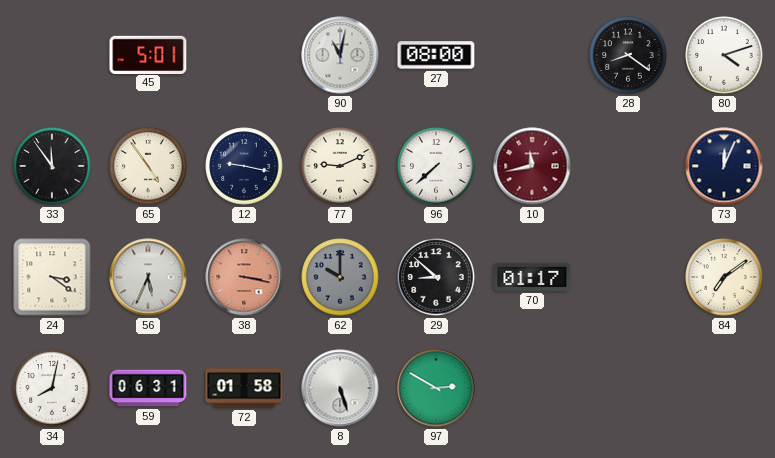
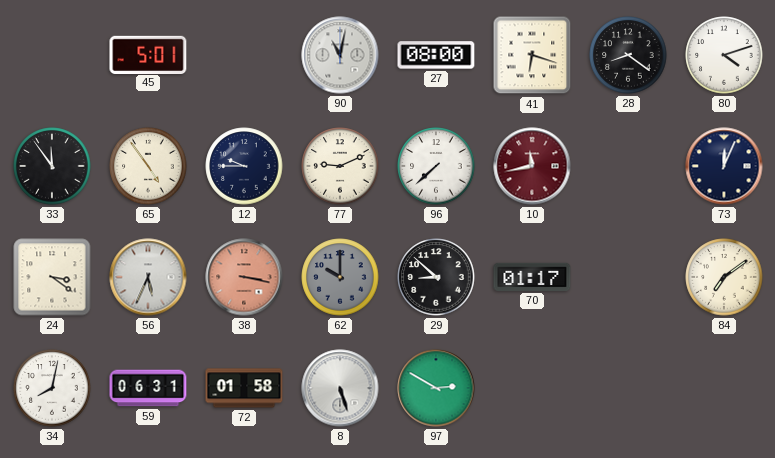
41: none -> 6:18 (532, 55)
12: 9:17 -> 9:45 (244, 166)
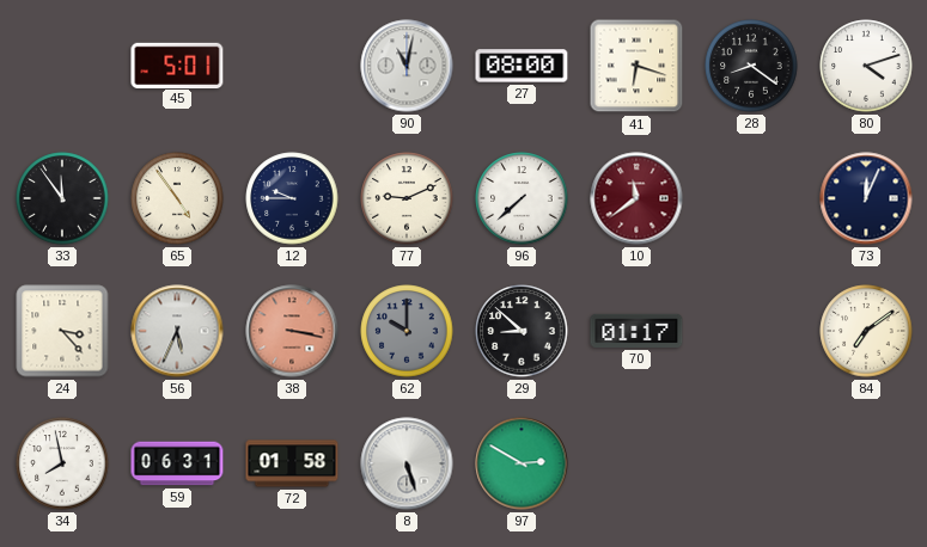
10: 11:43 -> 11:39 (636, 198)
24: 3:21 -> 3:23 (62, 331)
34: 8:02 -> 7:58 (62, 463)
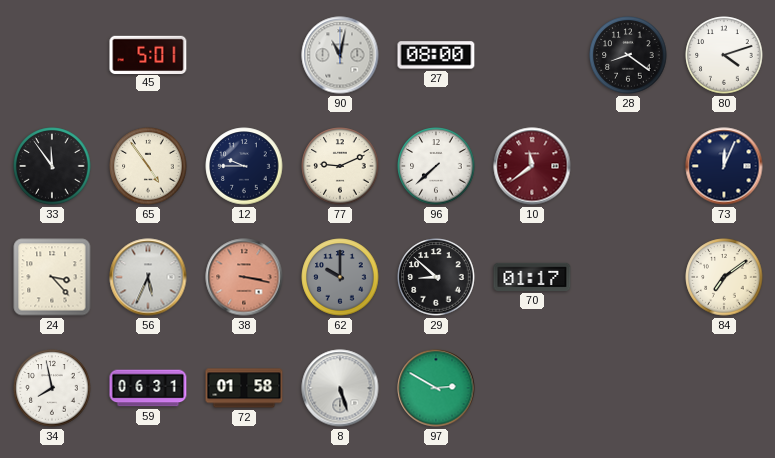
41: 6:18 -> none (636, 66)
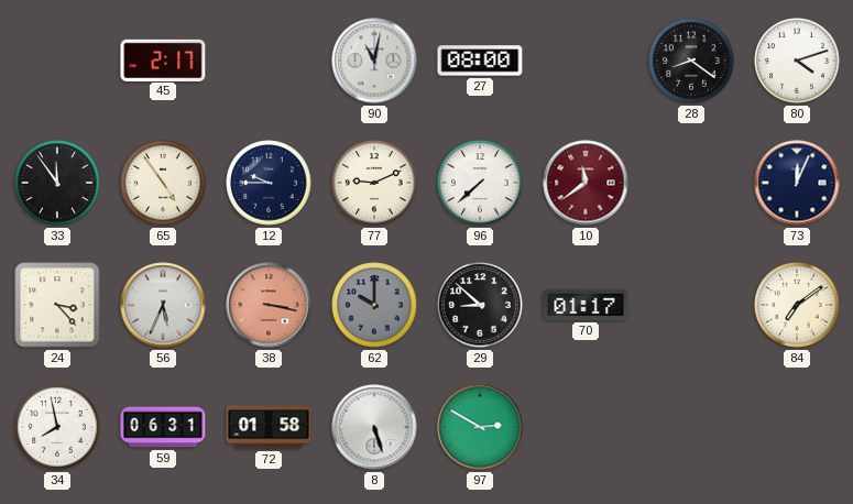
45: 5:01 -> 2:17 (163, 59)
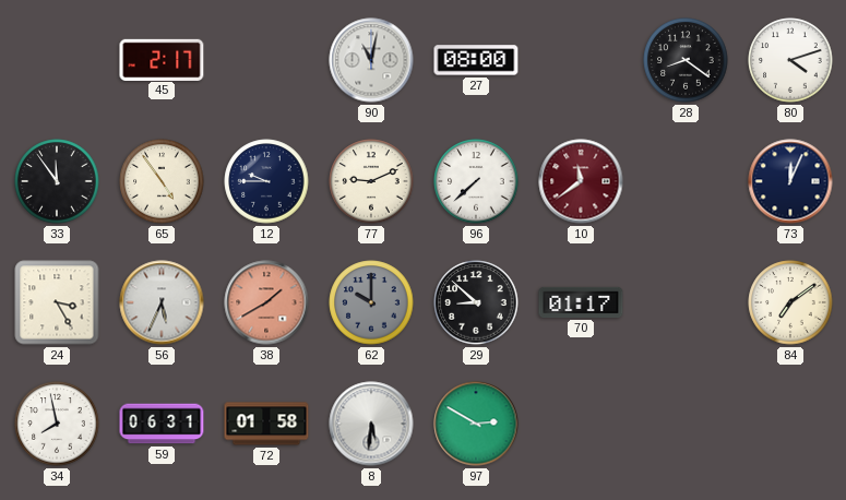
24: 3:23 -> 3:25 (57, 302)
38: 3:17 -> 1:40 (266, 302)
8: 5:27 -> 5:31 (371, 424)
